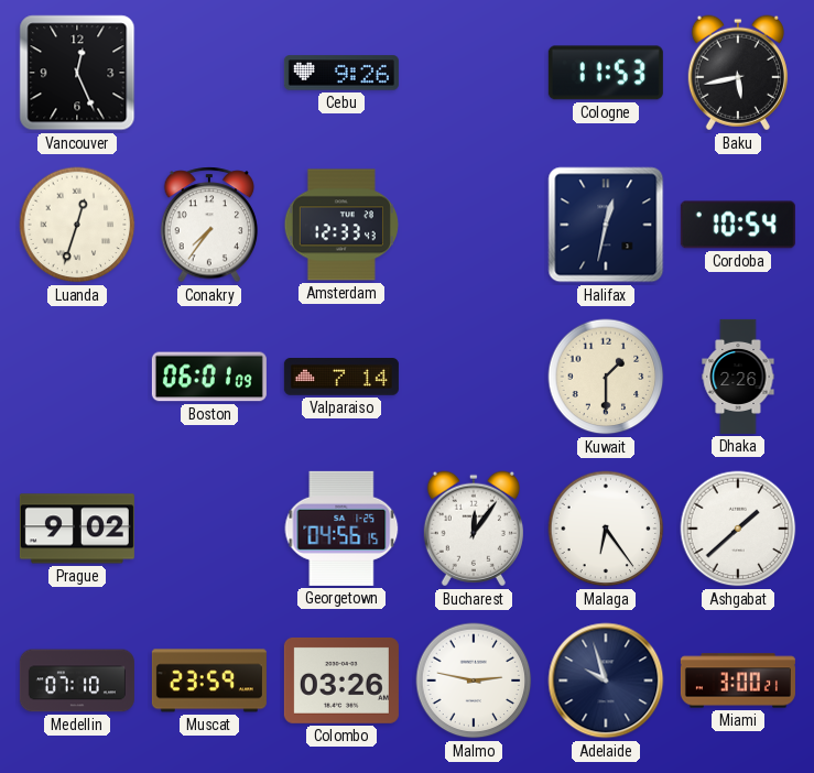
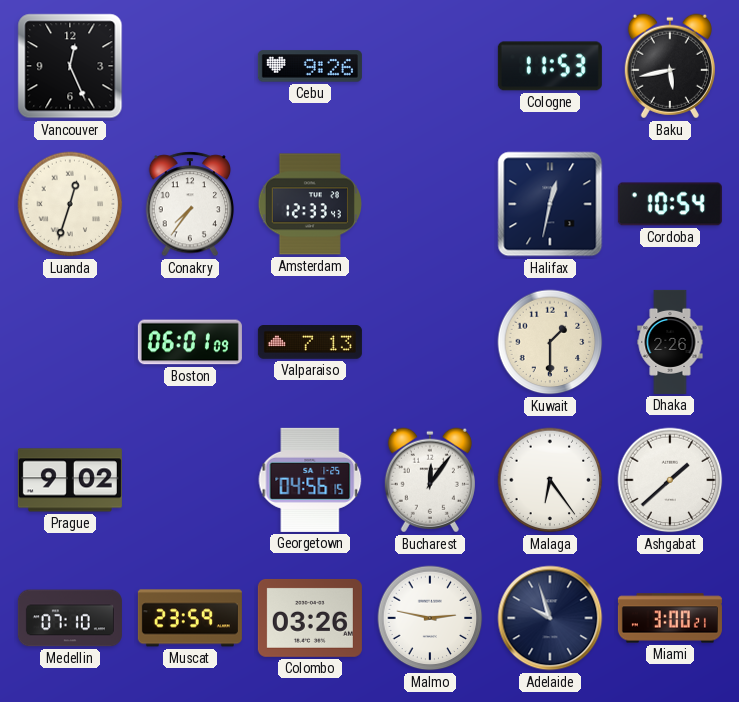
Valparaiso: 7:14 -> 7:13 (310, 342)
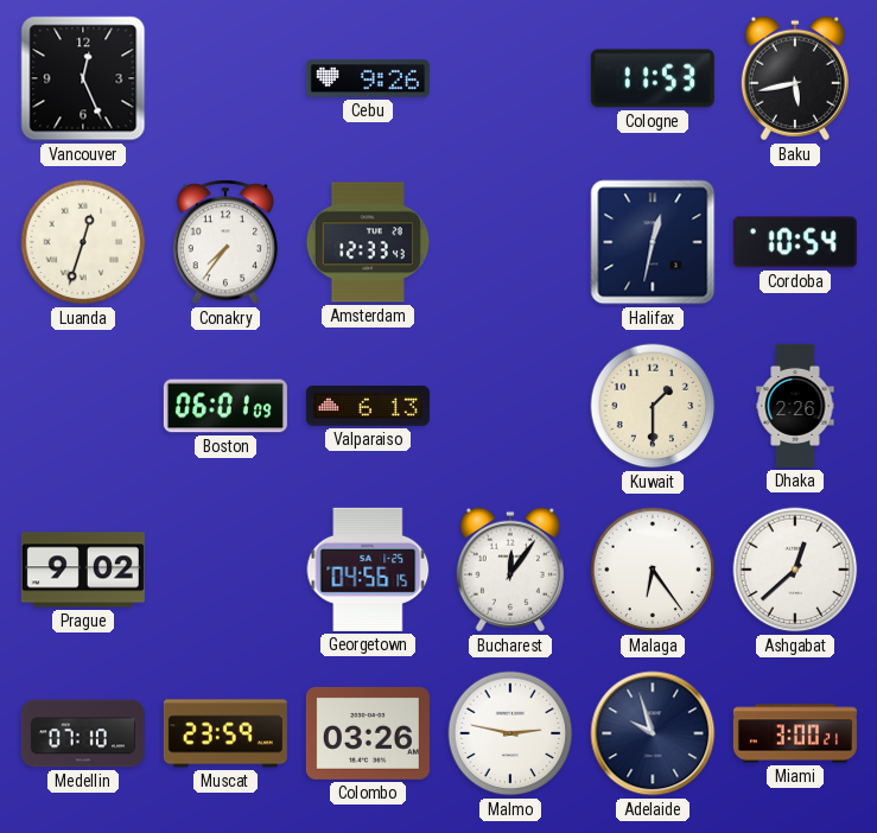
Valparaiso: 7:13 -> 6:13 (368, 406)
Ashgabat: 1:38 -> 12:38 (795, 570)
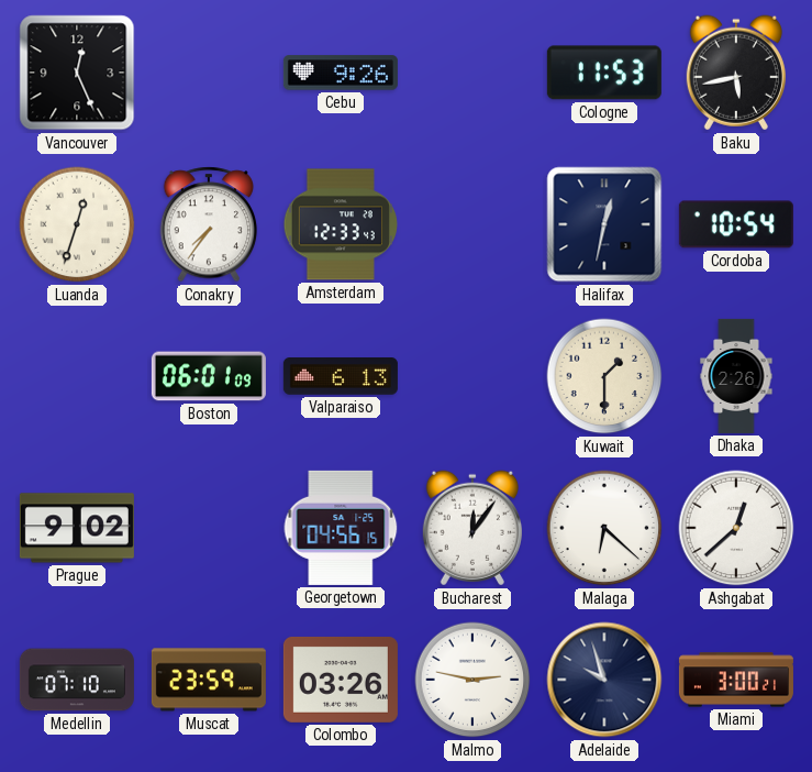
Malaga: 6:24 -> 6:22 (604, 528)
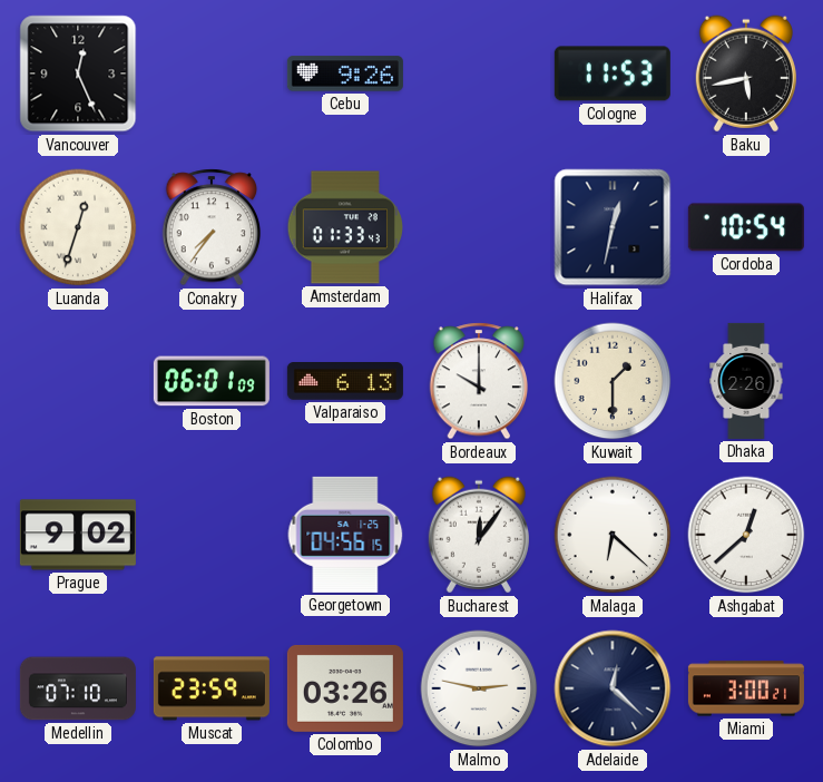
Amsterdam: 12:33 -> 01:33 (344, 227)
Bordeaux: none -> 10:00 (479, 381)
Adelaide: 9:57 -> 12:22 (613, 688)
